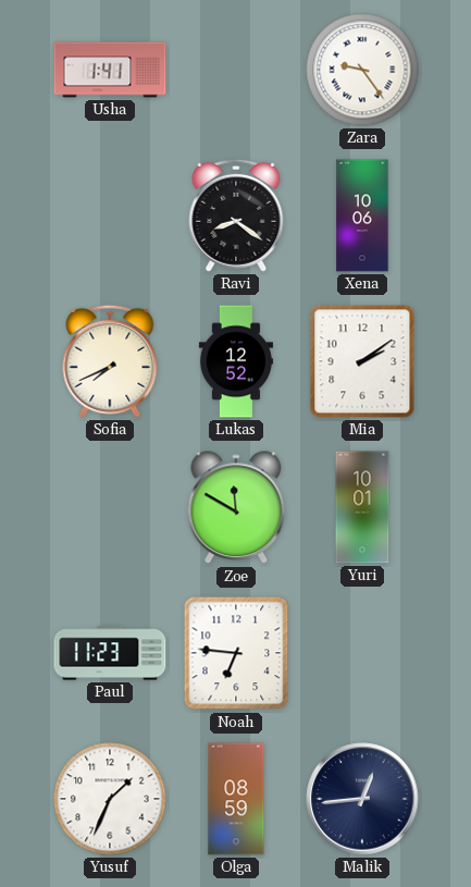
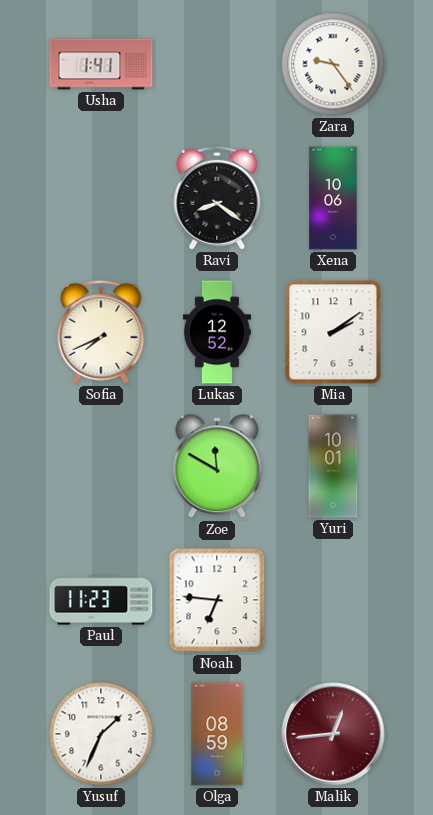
Malik dial: navy -> burgundy (333, 734)
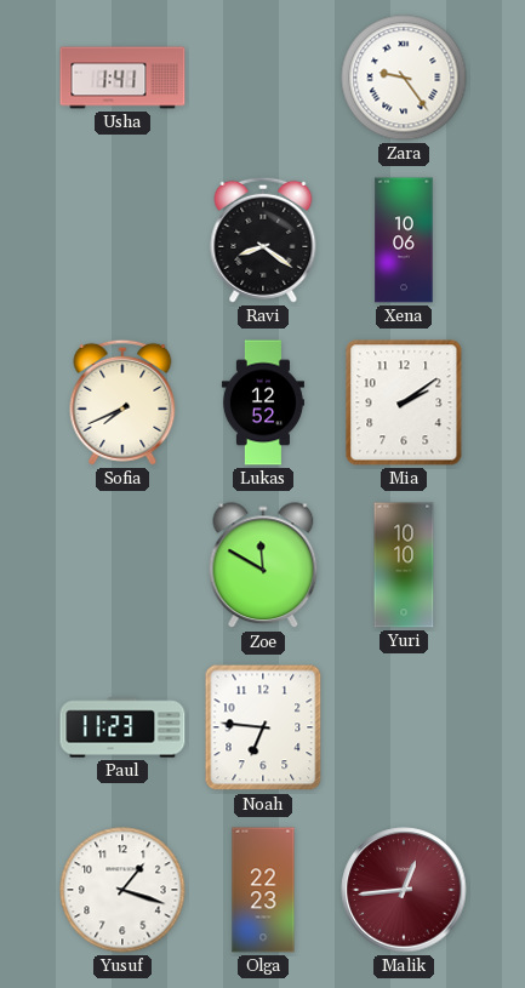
Yuri: 10:01 -> 10:10 (404, 565)
Yusuf: 1:34 -> 1:18 (122, 890)
Olga: 08:59 -> 22:23 (263, 890)
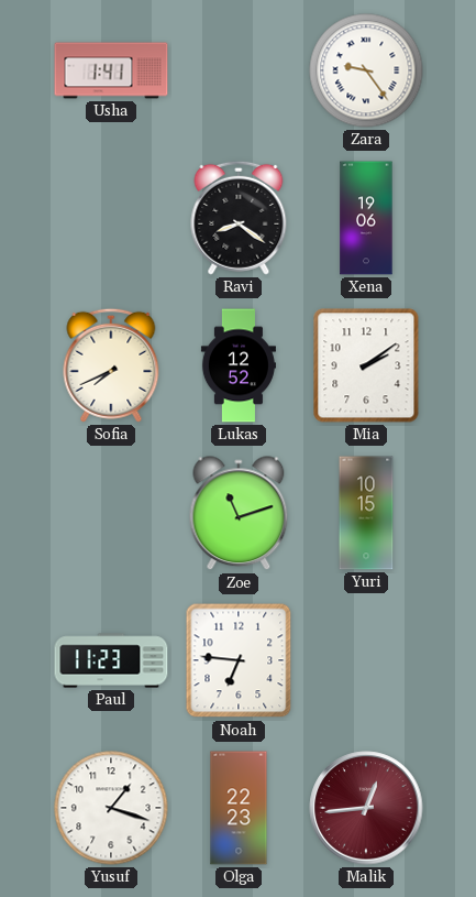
Xena: 10:06 -> 19:06 (366, 218)
Zoe: 11:50 -> 11:12 (239, 514)
Yuri: 10:10 -> 10:15 (366, 513)
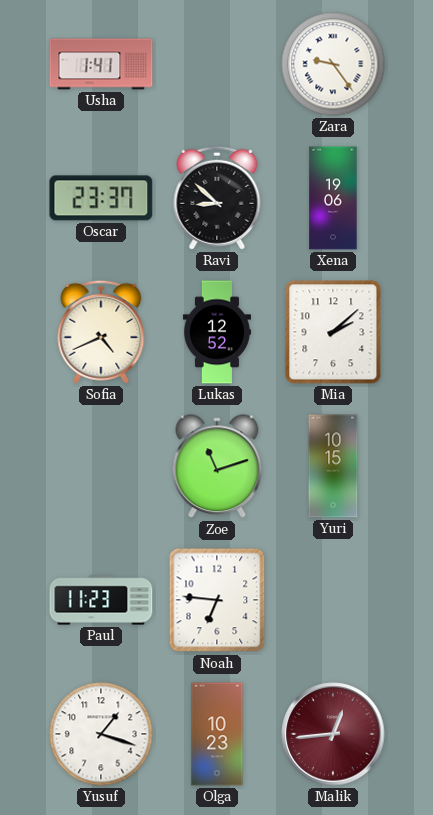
Oscar: none -> 23:37 (101, 198)
Ravi: 8:21 -> 8:52 (217, 198)
Sofia: 7:41 -> 4:41 (101, 332)
Mia: 2:09 -> 2:08 (333, 332)
Olga: 22:23 -> 10:23 (217, 734)
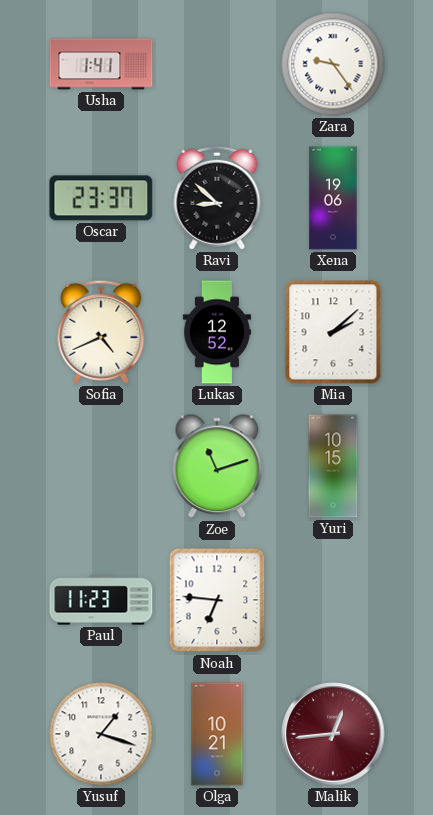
Olga: 10:23 -> 10:21 (217, 734)
